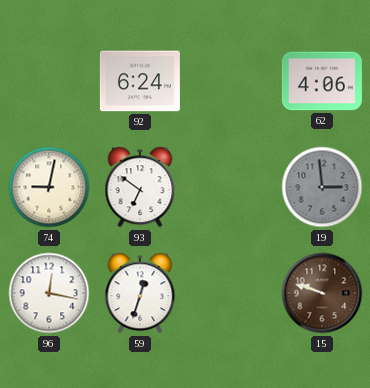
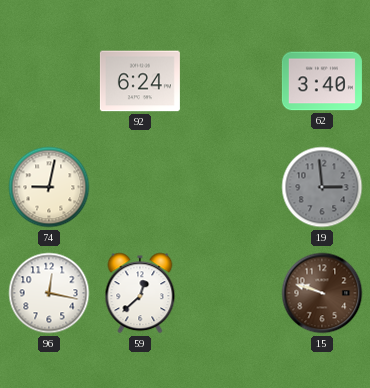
62: 4:06 -> 3:40 (322, 81)
93: 6:51 -> none (140, 187)
59: 12:33 -> 12:38 (140, 293)
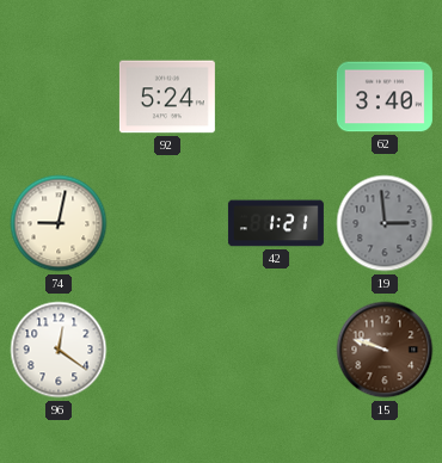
92: 6:24 -> 5:24 (167, 97)
42: none -> 1:21 (276, 223)
96: 12:17 -> 12:21 (59, 350)
59: 12:38 -> none (140, 293)
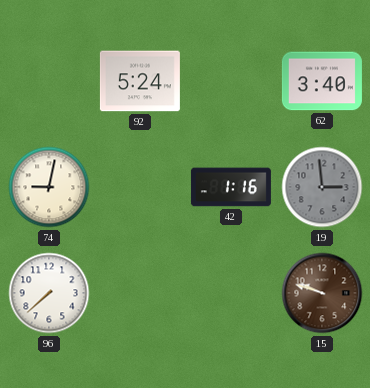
42: 1:21 -> 1:16 (231, 187)
96: 12:21 -> 7:38 (49, 293)
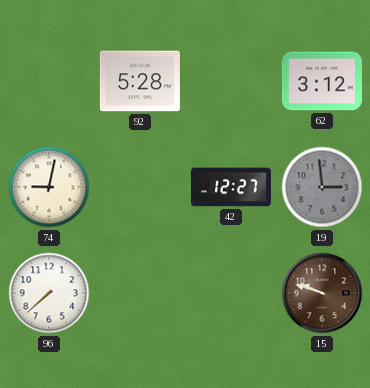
92: 5:24 -> 5:28 (140, 81)
62: 3:40 -> 3:12 (322, 81)
42: 1:16 -> 12:27 (231, 187)
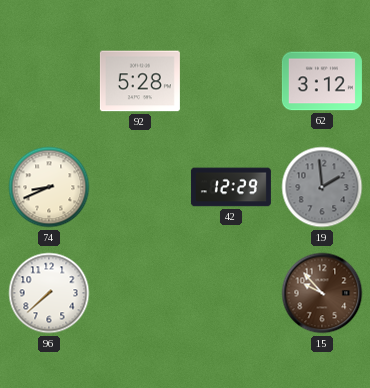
74: 9:02 -> 8:41 (49, 187)
42: 12:27 -> 12:29 (231, 187)
19: 2:59 -> 1:59 (322, 187)
15: 9:48 -> 9:53 (322, 293)
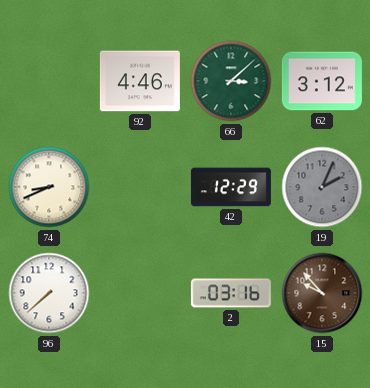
92: 5:28 -> 4:46 (140, 81)
66: none -> 3:08 (231, 81)
19: 1:59 -> 2:04 (322, 187)
2: none -> 03:16 (231, 293)
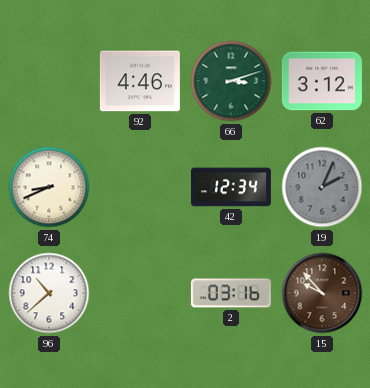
66: 3:08 -> 3:12 (231, 81)
42: 12:29 -> 12:34 (231, 187)
96: 7:38 -> 10:38 (49, 293)
